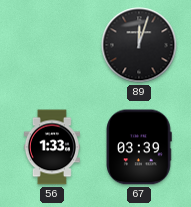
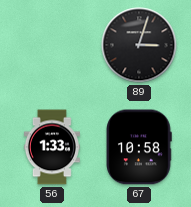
89: 12:03 -> 3:03 (139, 45)
67: 03:39 -> 10:58 (139, 147)
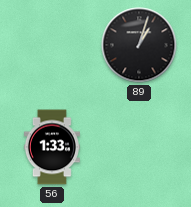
89: 3:03 -> 1:03 (139, 45)
67: 10:58 -> none (139, 147)
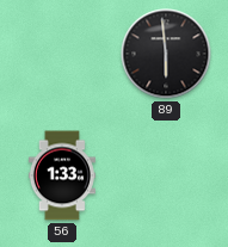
89: 1:03 -> 5:59 (166, 54)
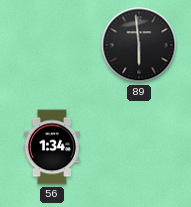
56: 1:33 -> 1:34 (52, 147)
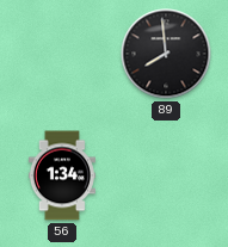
89: 5:59 -> 7:59 (166, 54)
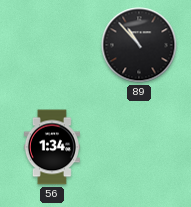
89: 7:59 -> 10:53 (139, 45)
